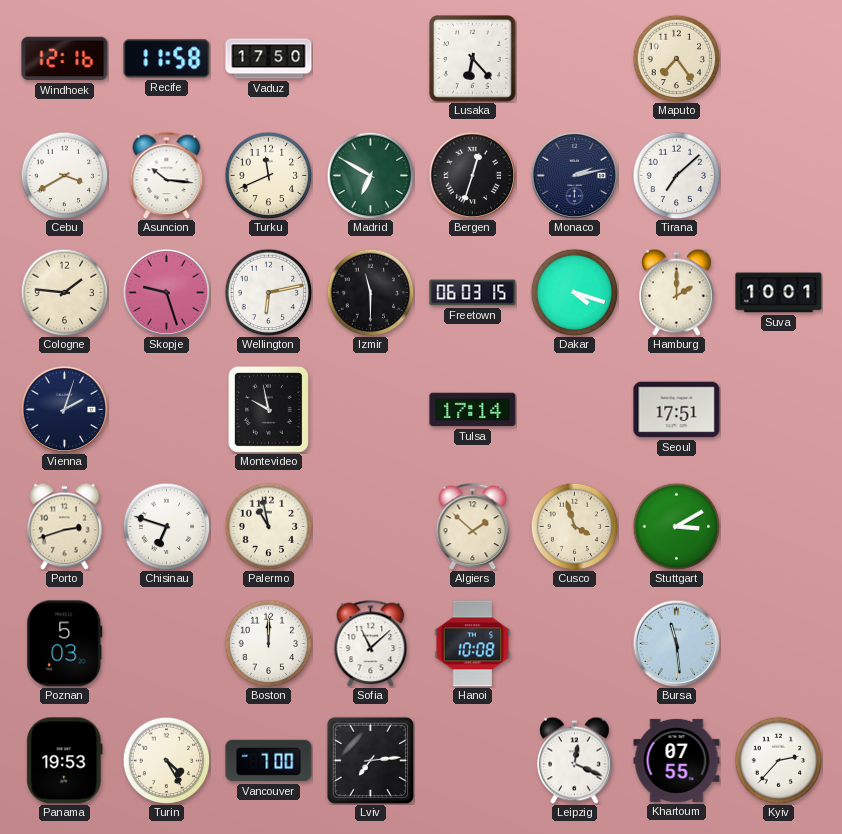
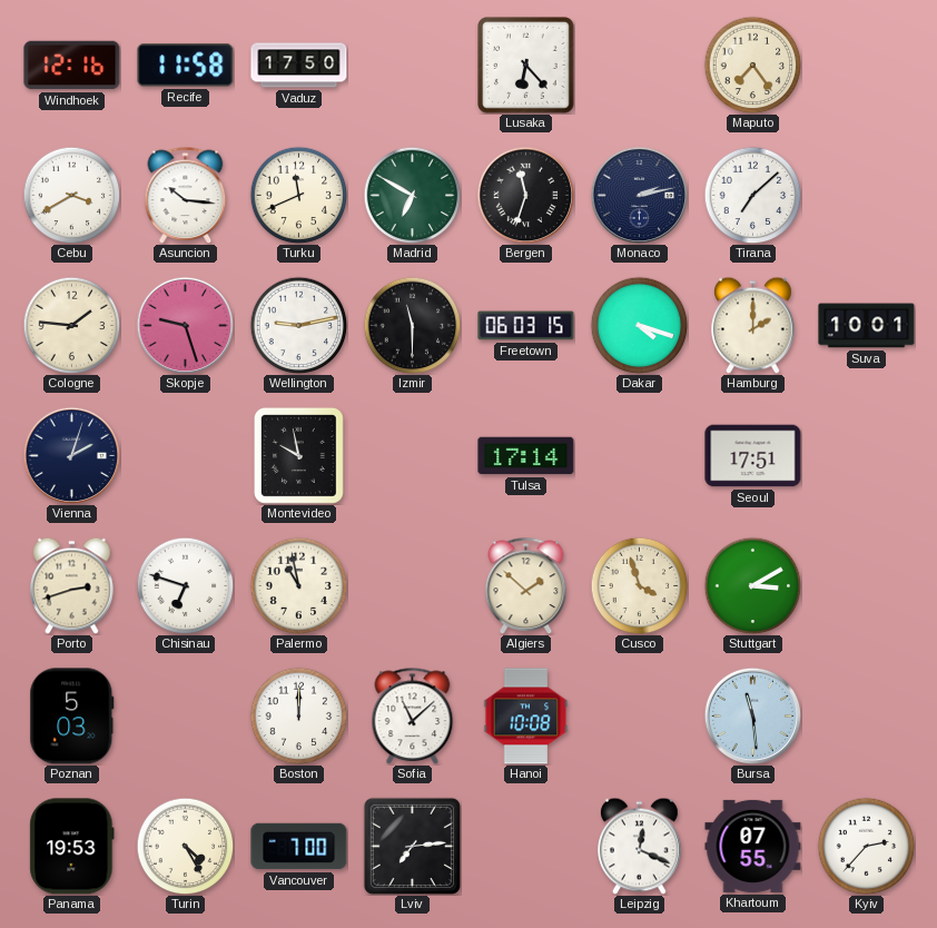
Bergen: 12:33 -> 11:33 (525, 195)
Wellington: 6:13 -> 9:13 (298, 325)
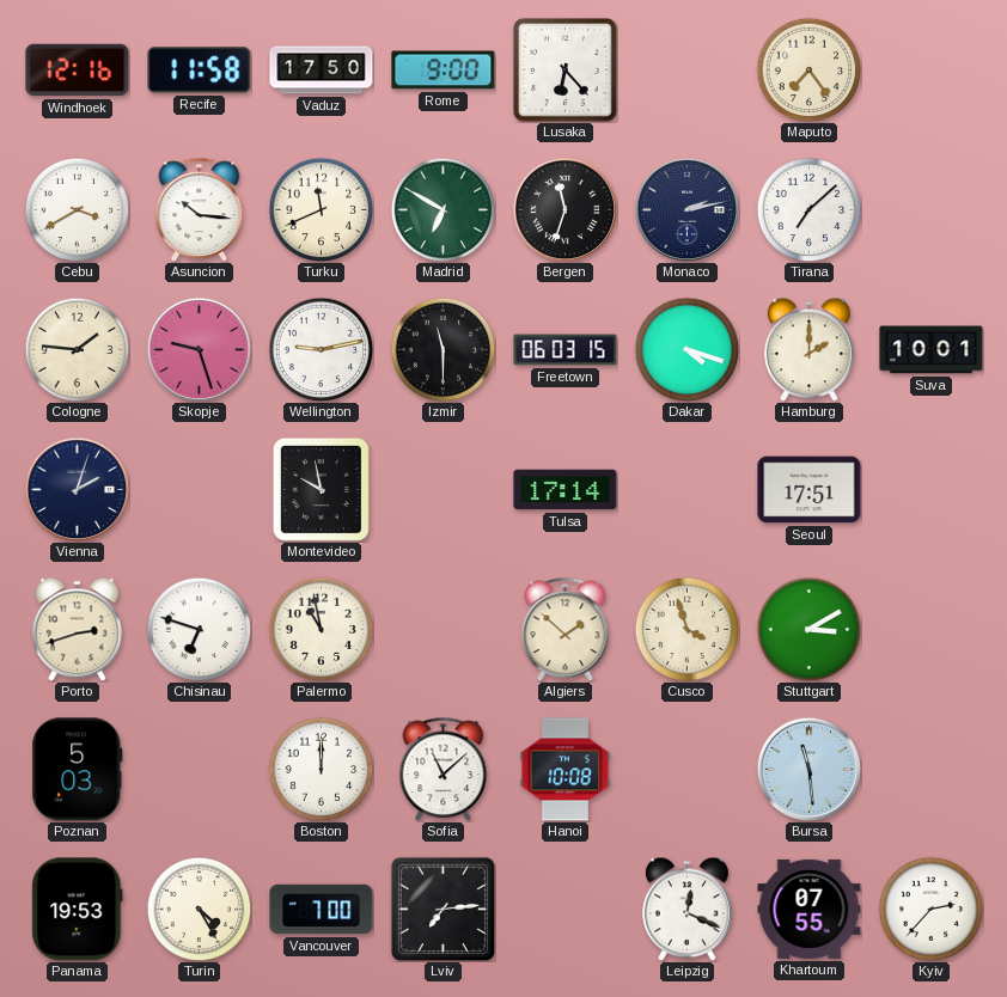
Rome: none -> 9:00 (444, 71)
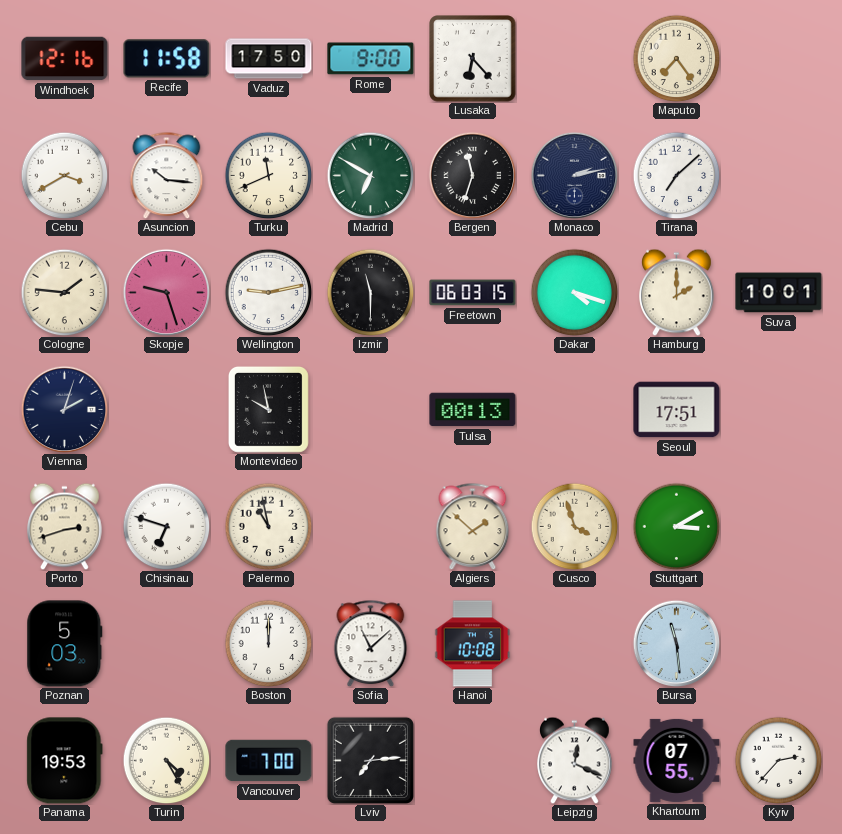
Tulsa: 17:14 -> 00:13 (473, 410)
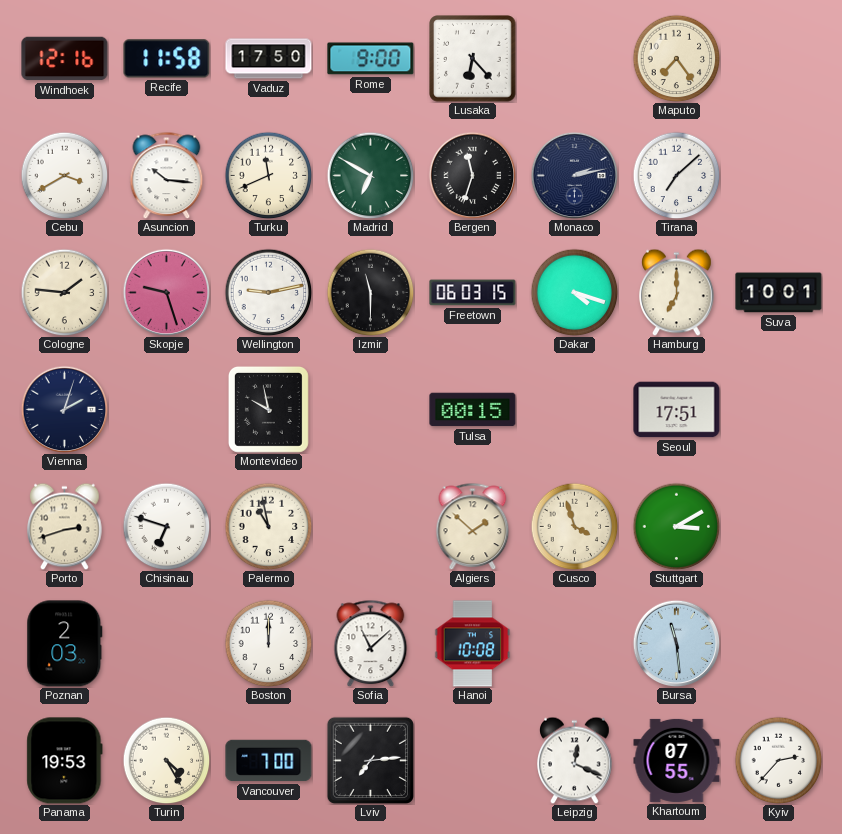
Hamburg: 2:00 -> 7:00 (677, 292)
Tulsa: 00:13 -> 00:15 (473, 410)
Poznan: 5:03 -> 2:03 (65, 644)
